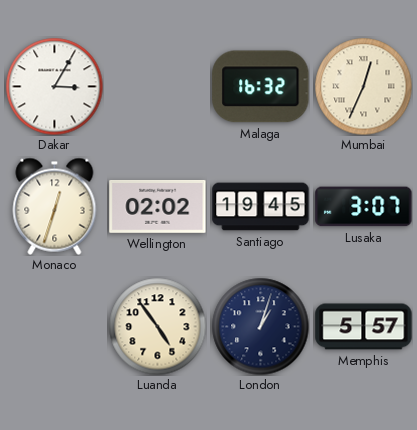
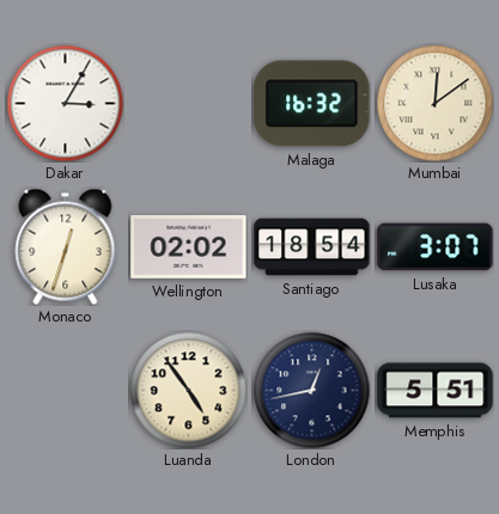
Mumbai: 12:34 -> 12:09 (434, 103)
Santiago: 19:45 -> 18:54 (312, 247)
London: 1:03 -> 12:43 (311, 390)
Memphis: 5:57 -> 5:51 (436, 391)
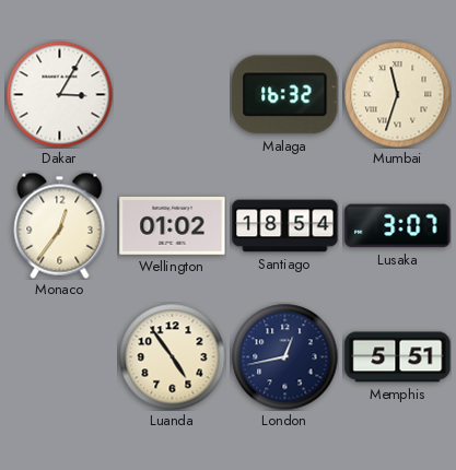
Mumbai: 12:09 -> 11:33 (397, 94)
Monaco: 12:33 -> 12:36 (60, 225)
Wellington: 02:02 -> 01:02 (173, 225)
